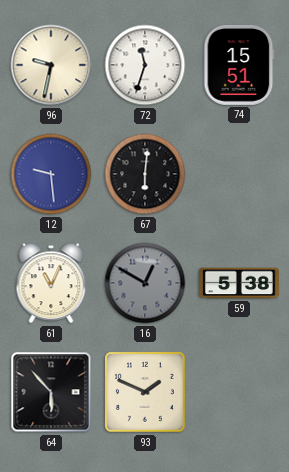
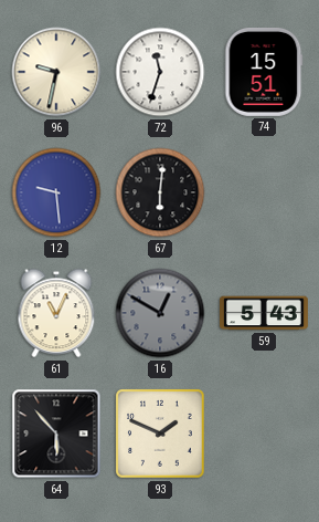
59: 5:38 -> 5:43 (265, 313)
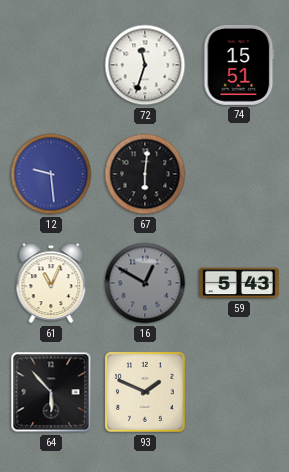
96: 9:32 -> none (56, 72)
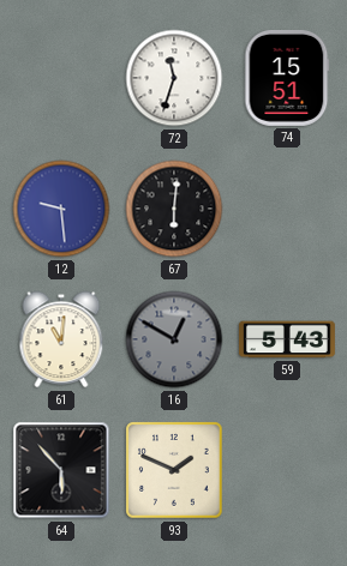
61: 11:04 -> 11:01 (61, 339)
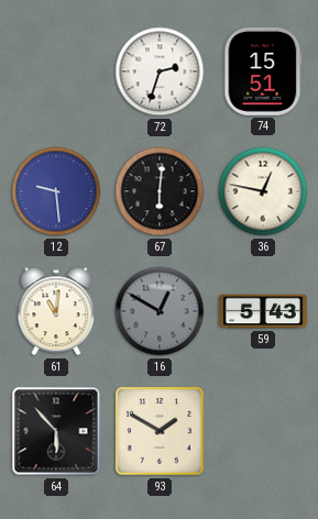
72: 11:33 -> 2:33 (160, 71)
36: none -> 12:47 (263, 191)
93: 1:49 -> 1:50 (160, 431)
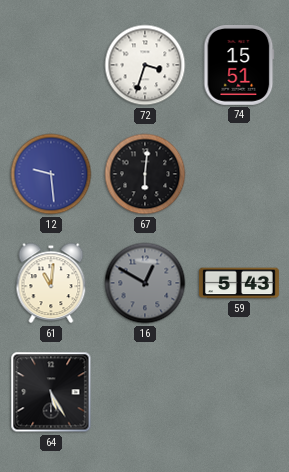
72: 2:33 -> 3:33 (145, 65)
36: 12:47 -> none (263, 191)
64: 5:53 -> 5:25 (51, 392)
93: 1:50 -> none (160, 431)
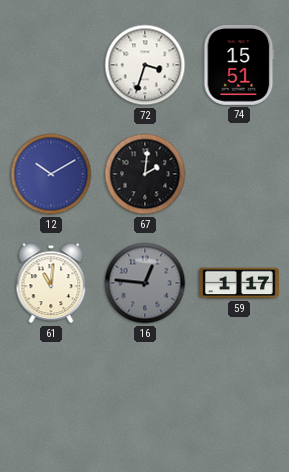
12: 9:29 -> 10:10 (51, 174)
67: 6:01 -> 2:01 (145, 174)
16: 12:50 -> 12:46 (145, 283)
59: 5:43 -> 1:17 (240, 283)
64: 5:25 -> none (51, 392)
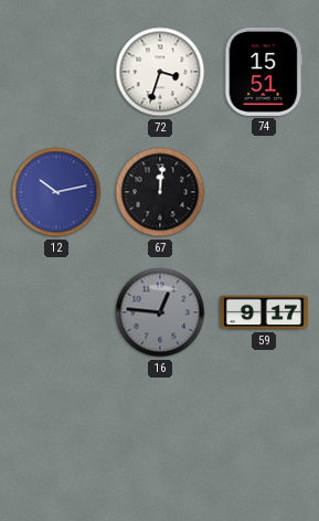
12: 10:10 -> 10:13 (56, 192)
67: 2:01 -> 12:01 (160, 192)
61: 11:01 -> none (51, 283)
59: 1:17 -> 9:17 (265, 312)
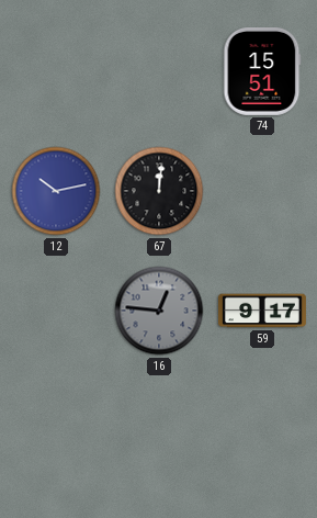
72: 3:33 -> none (160, 72)
